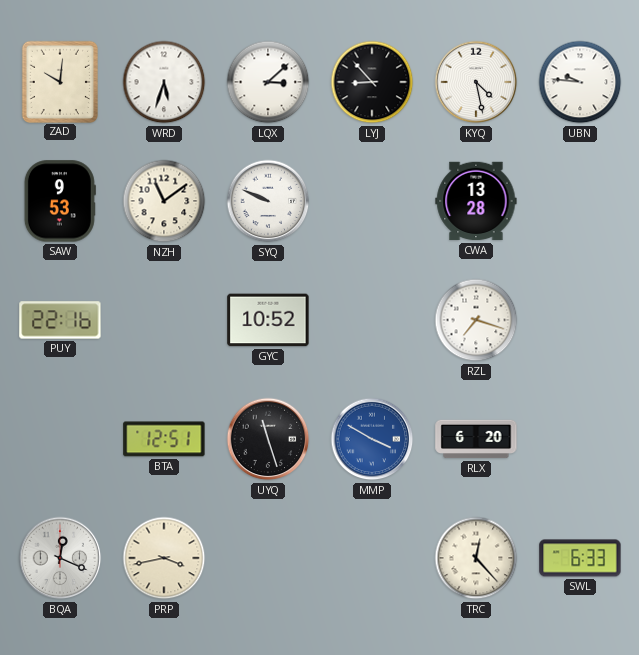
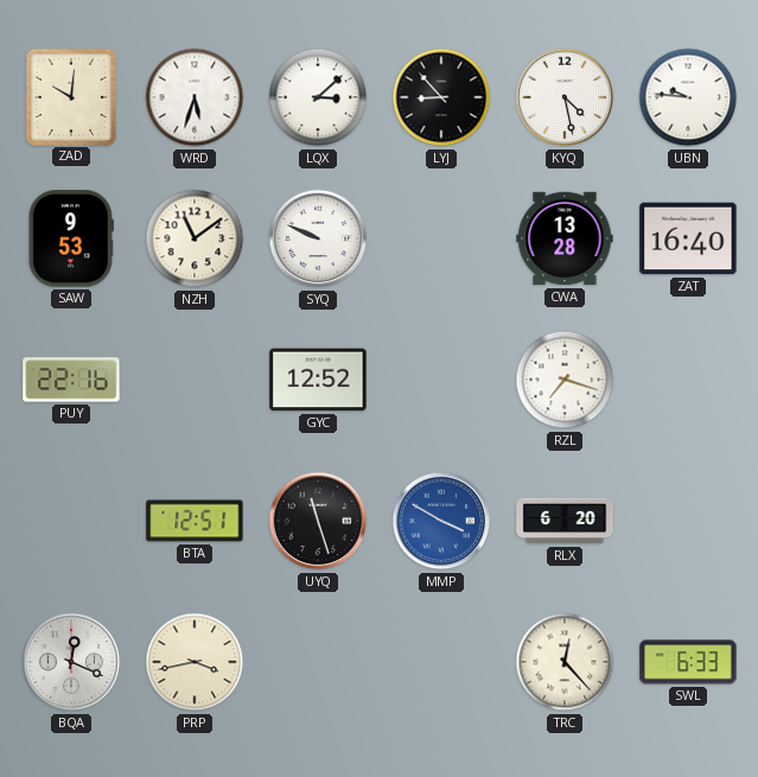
ZAT: none -> 16:40 (688, 238)
GYC: 10:52 -> 12:52 (318, 380)
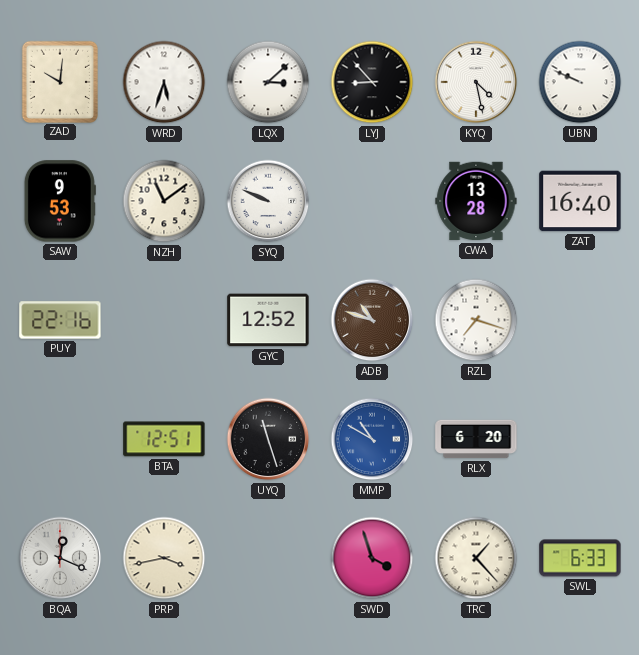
UBN: 9:46 -> 9:49 (580, 82)
ADB: none -> 10:48 (372, 320)
MMP: 3:50 -> 10:50 (372, 439)
SWD: none -> 3:57 (372, 558)
TRC: 12:23 -> 1:23 (476, 558)
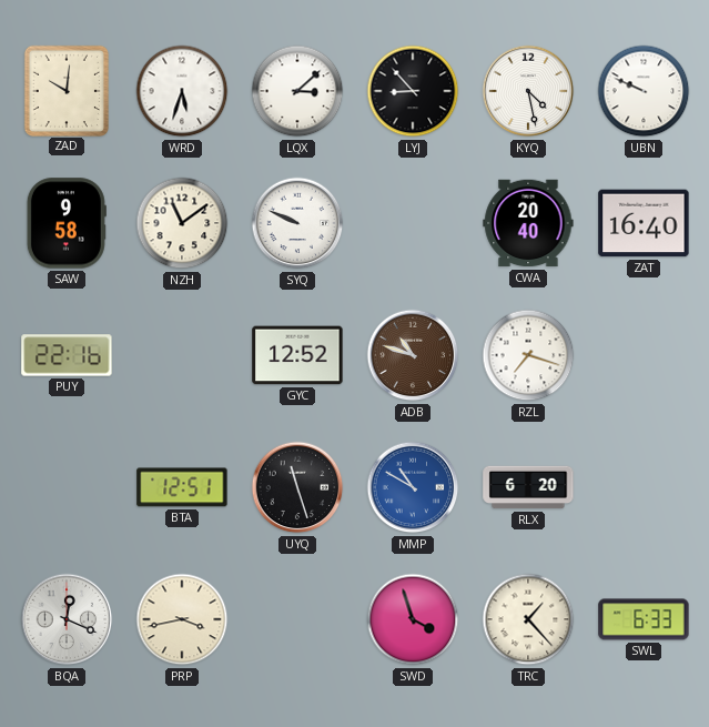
SAW: 9:53 -> 9:58 (67, 223)
CWA: 13:28 -> 20:40 (528, 223)
